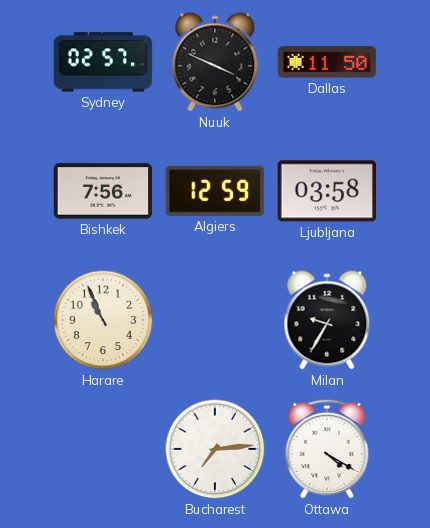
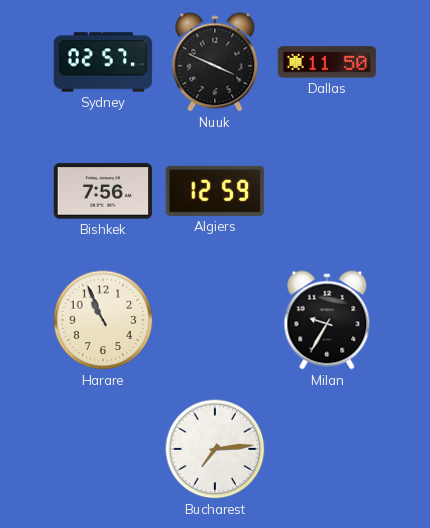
Ljubljana: 03:58 -> none (327, 191)
Ottawa: 4:20 -> none (327, 449)
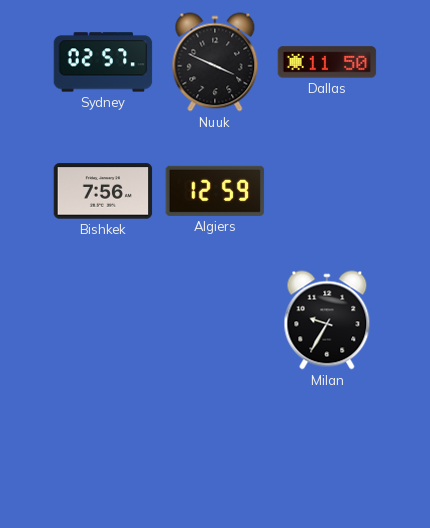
Harare: 10:56 -> none (103, 320)
Bucharest: 7:14 -> none (215, 449)
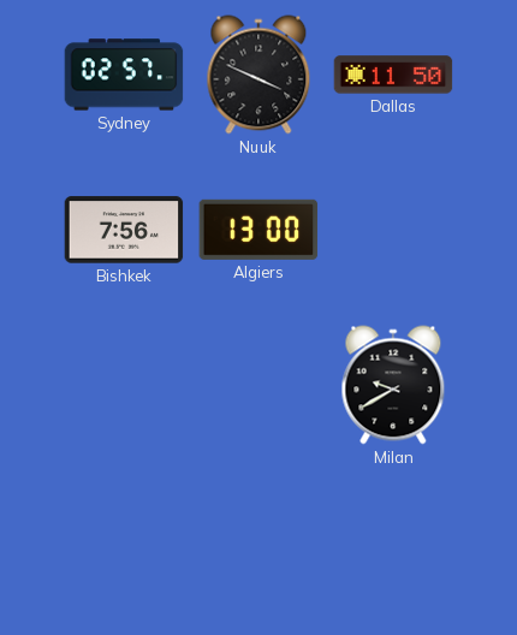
Algiers: 12:59 -> 13:00 (258, 230)
Milan: 9:35 -> 9:40 (393, 385)
